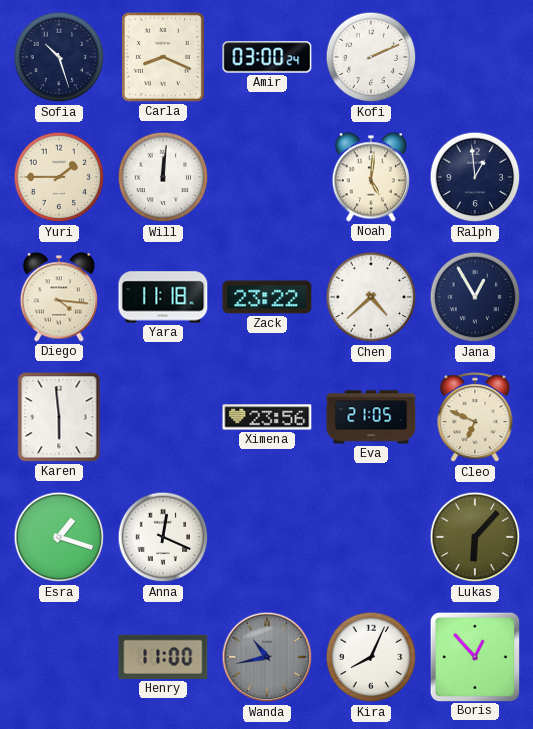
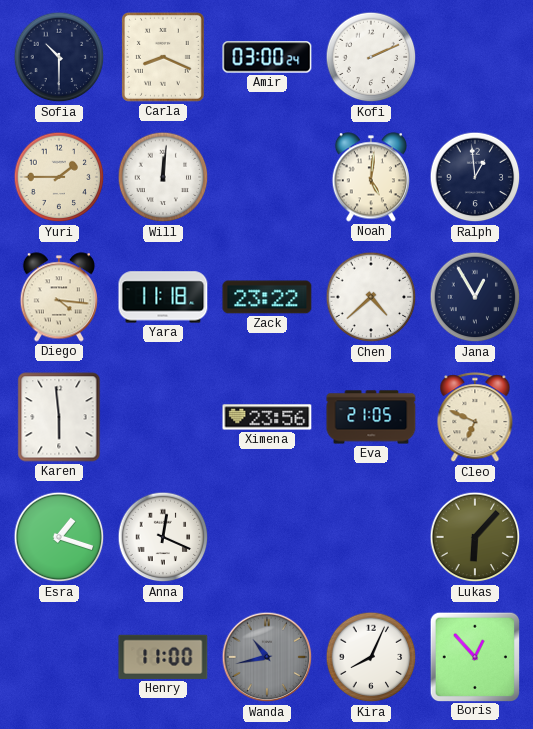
Sofia: 10:27 -> 10:30 (59, 57)
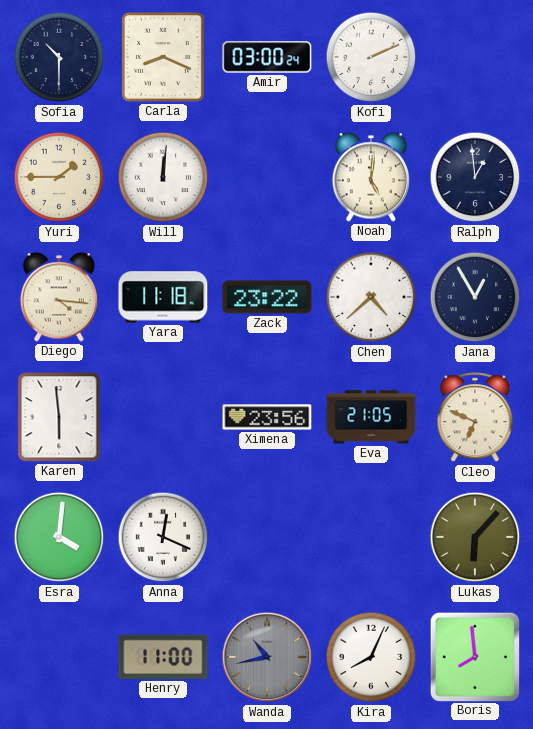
Esra: 1:18 -> 4:01 (59, 537)
Boris: 12:53 -> 7:59 (474, 656)
